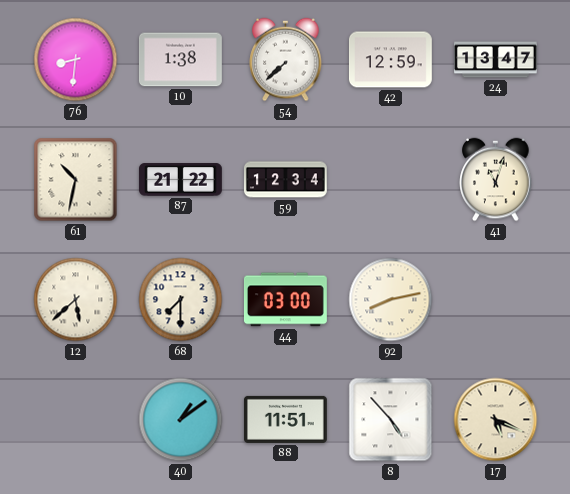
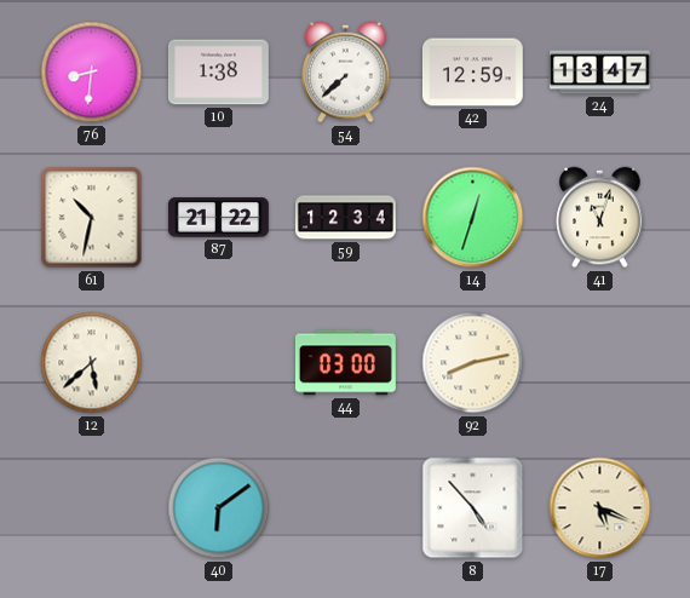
14: none -> 12:33 (473, 218)
68: 7:30 -> none (181, 300)
40: 1:09 -> 6:09 (219, 508)
88: 11:51 -> none (285, 419)
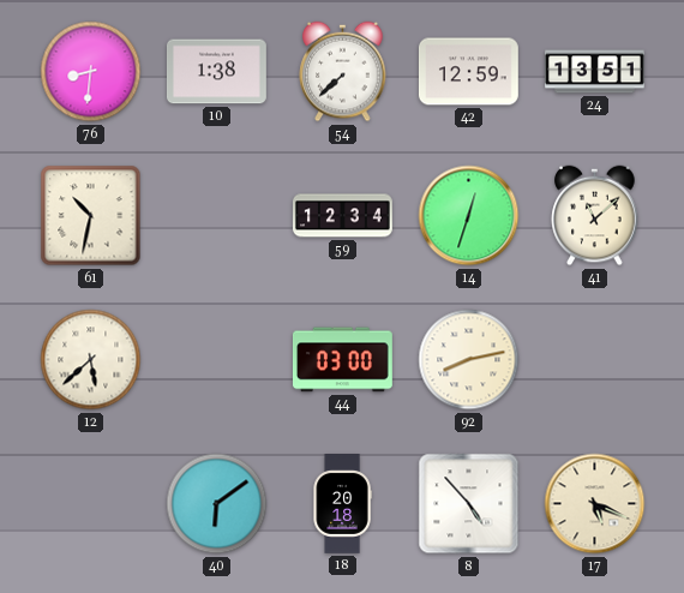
24: 13:47 -> 13:51 (595, 72)
87: 21:22 -> none (218, 218)
41: 11:03 -> 11:08 (595, 216)
18: none -> 20:18 (342, 504)
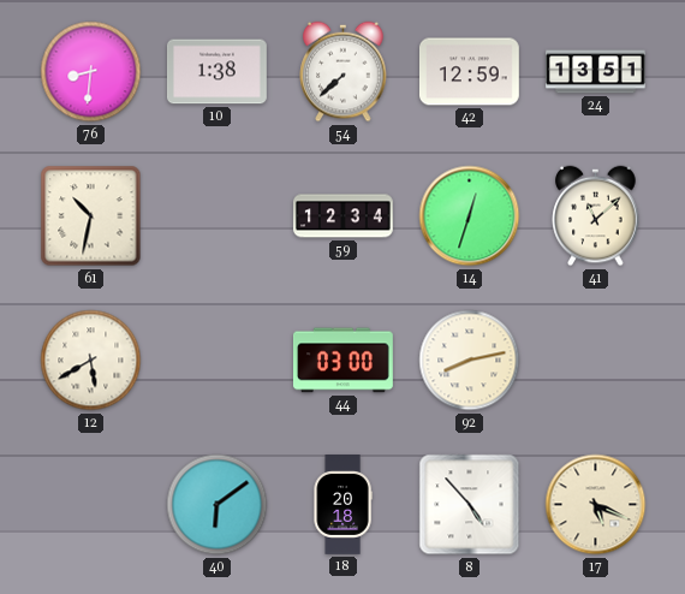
12: 5:38 -> 5:40 (91, 361)
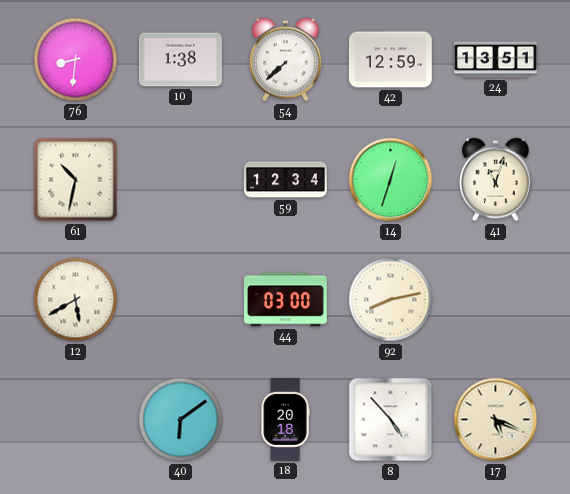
41: 11:08 -> 11:03 (496, 180)
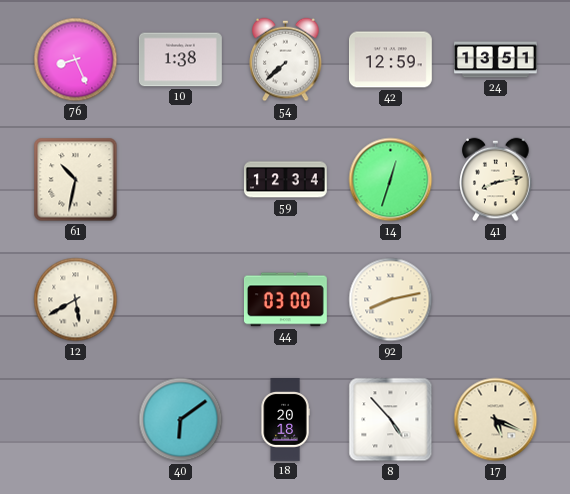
76: 8:31 -> 8:26 (76, 60)
41: 11:03 -> 8:13 (496, 180)
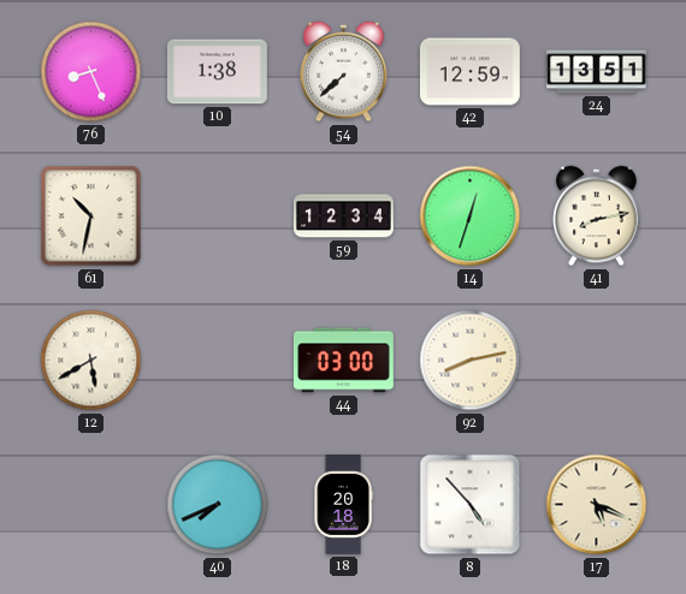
40: 6:09 -> 7:41 (218, 505)
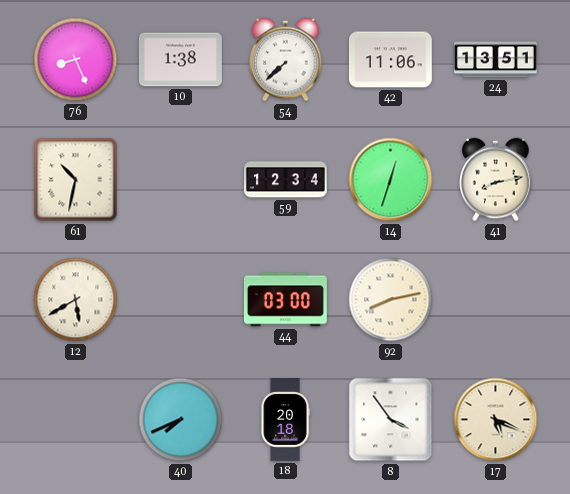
42: 12:59 -> 11:06 (390, 60)
8: 4:53 -> 3:54 (391, 420)
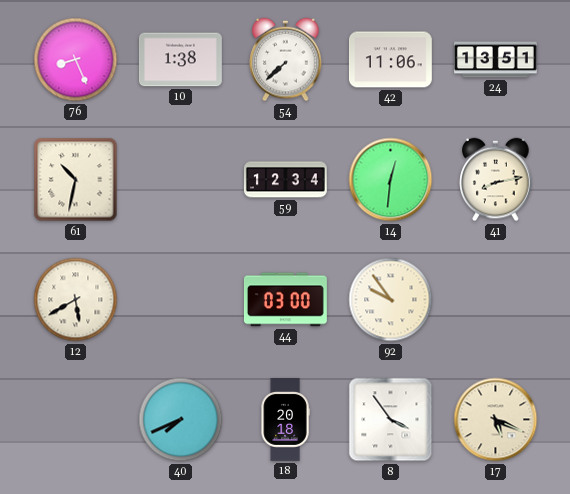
14: 12:33 -> 12:31 (391, 180)
92: 8:13 -> 9:54 (391, 300)
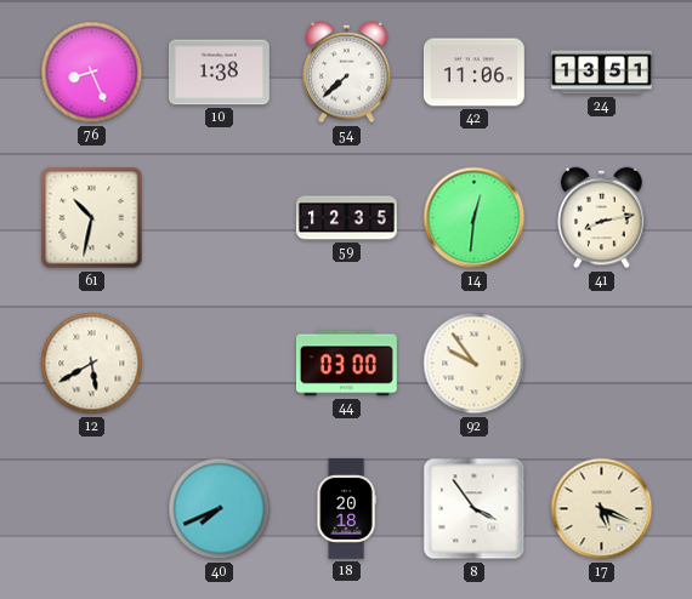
59: 12:34 -> 12:35 (346, 218)
